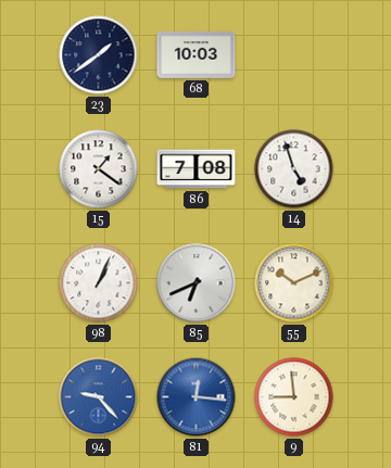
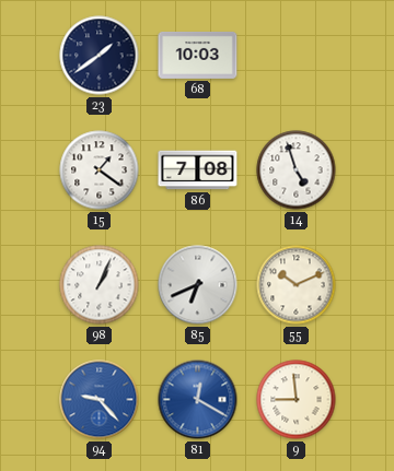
81: 12:16 -> 12:20 (198, 400)
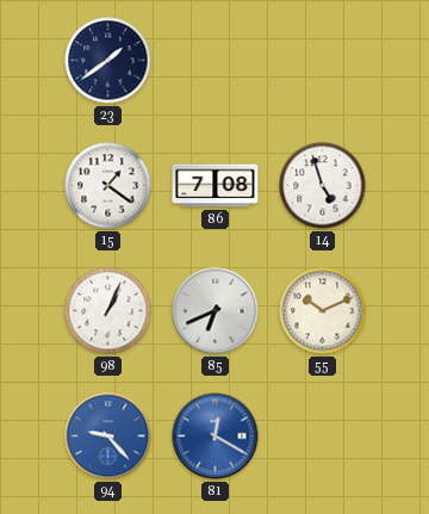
68: 10:03 -> none (198, 55)
9: 8:59 -> none (297, 400)
